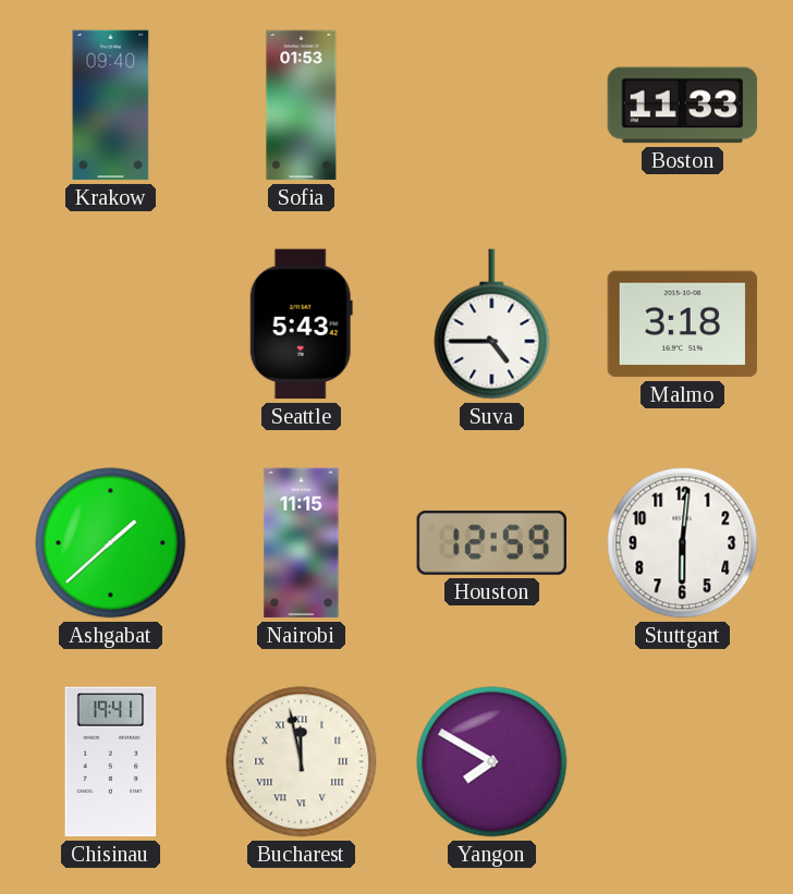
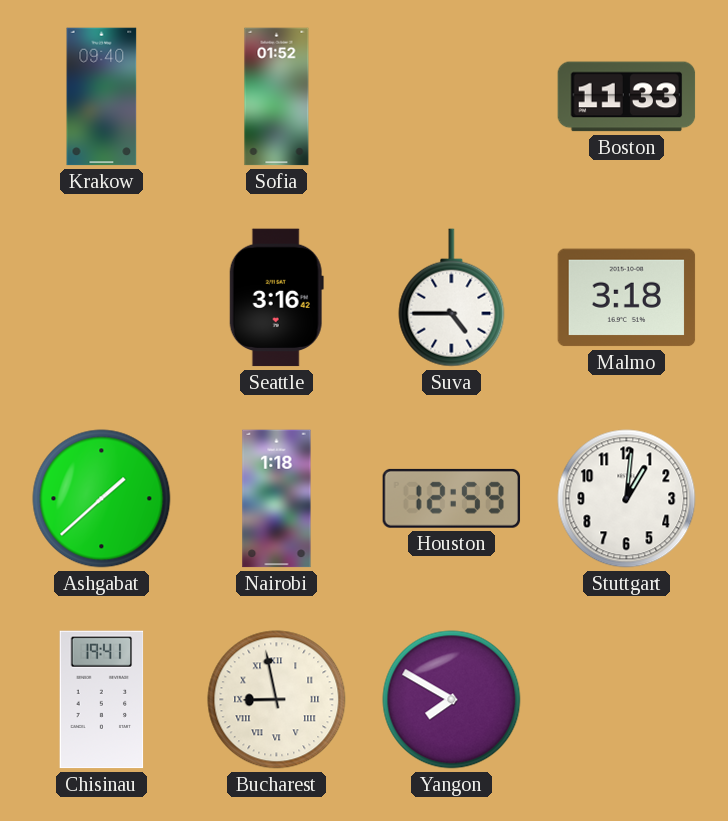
Sofia: 01:53 -> 01:52 (277, 97)
Seattle: 5:43 -> 3:16 (276, 298)
Nairobi: 11:15 -> 1:18 (277, 499)
Stuttgart: 6:01 -> 1:01 (627, 499)
Bucharest: 11:58 -> 8:58 (277, 700)
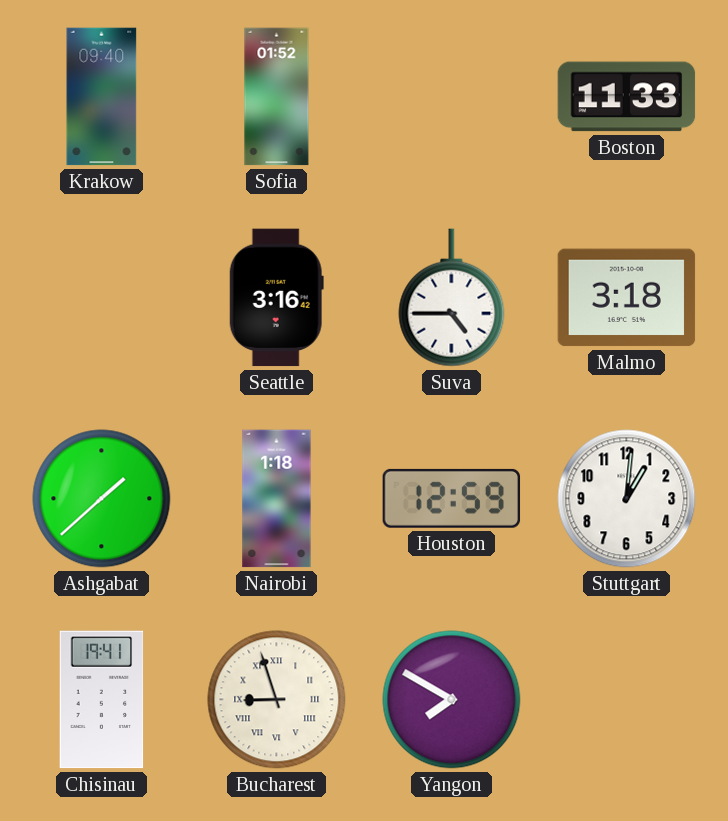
Bucharest: 8:58 -> 8:57 (277, 700)
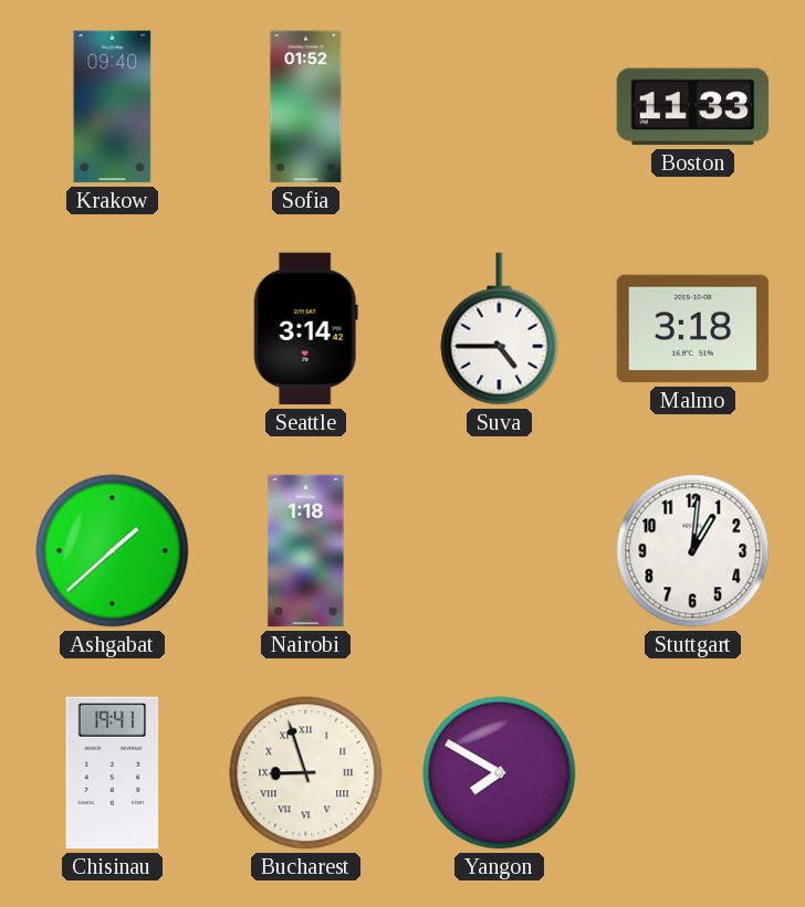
Seattle: 3:16 -> 3:14 (305, 329)
Houston: 12:59 -> none (452, 498)
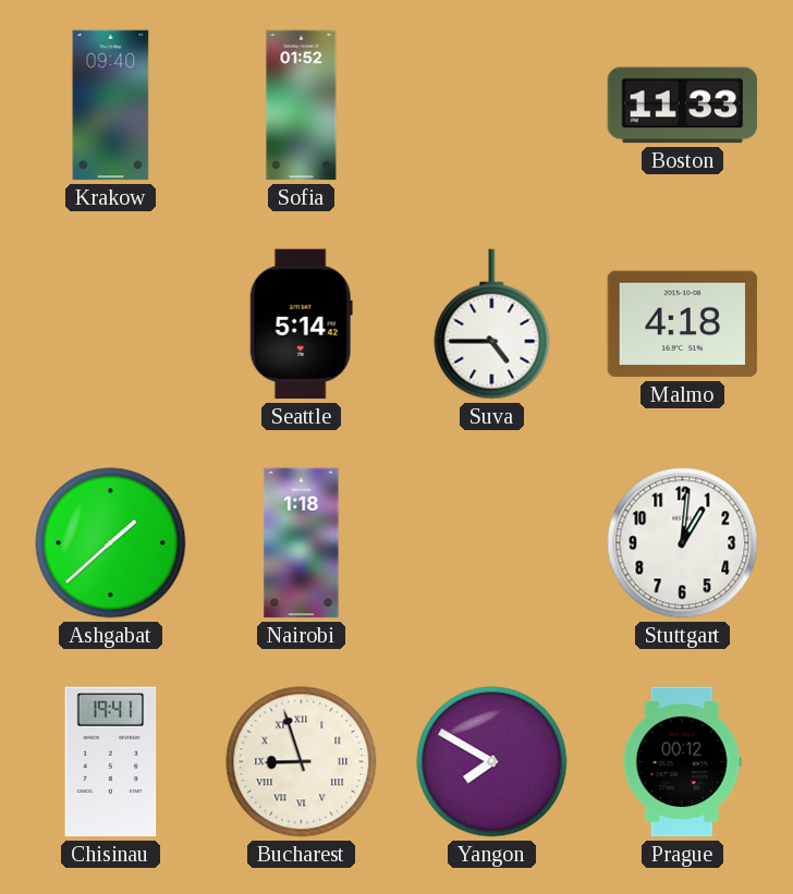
Seattle: 3:14 -> 5:14 (301, 324)
Malmo: 3:18 -> 4:18 (683, 324)
Prague: none -> 00:12 (682, 762)
